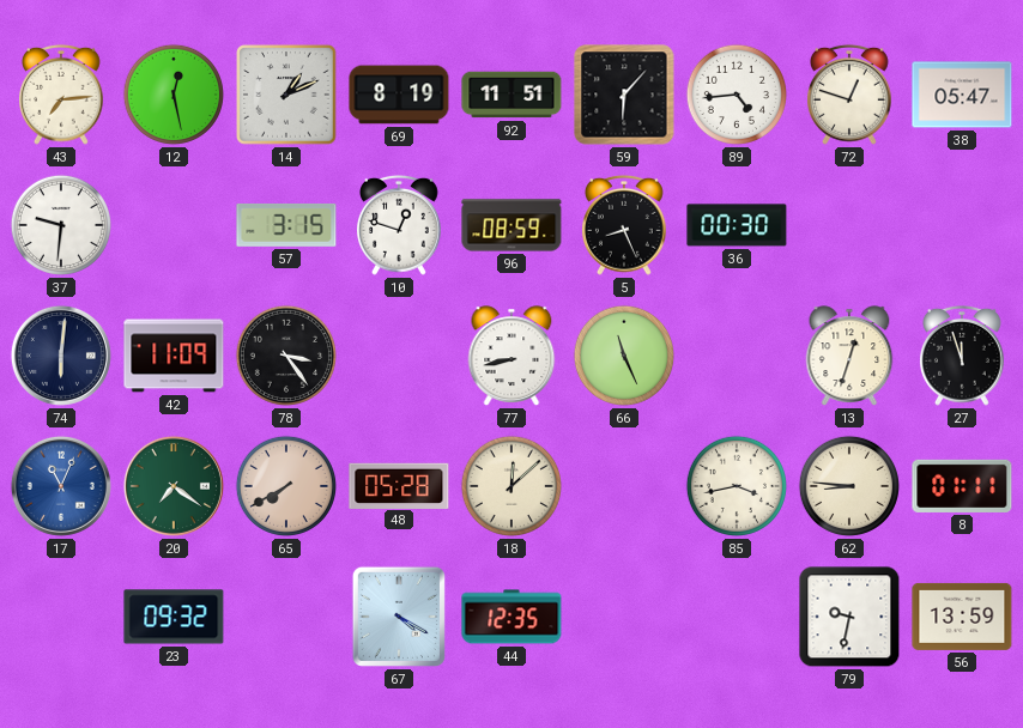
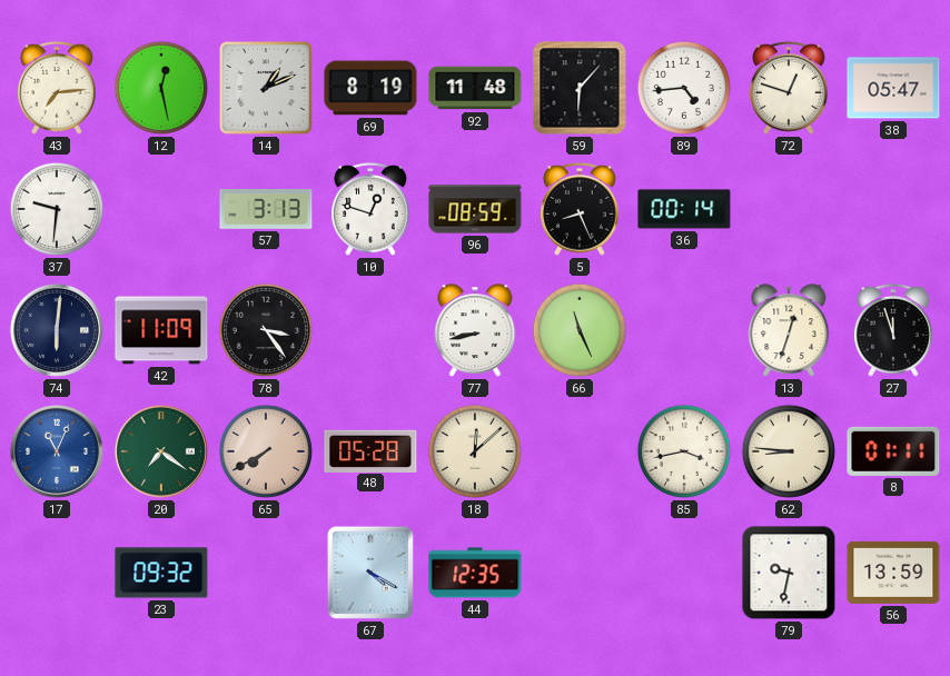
92: 11:51 -> 11:48 (475, 88)
57: 3:15 -> 3:13 (266, 209)
36: 00:30 -> 00:14 (684, 209)
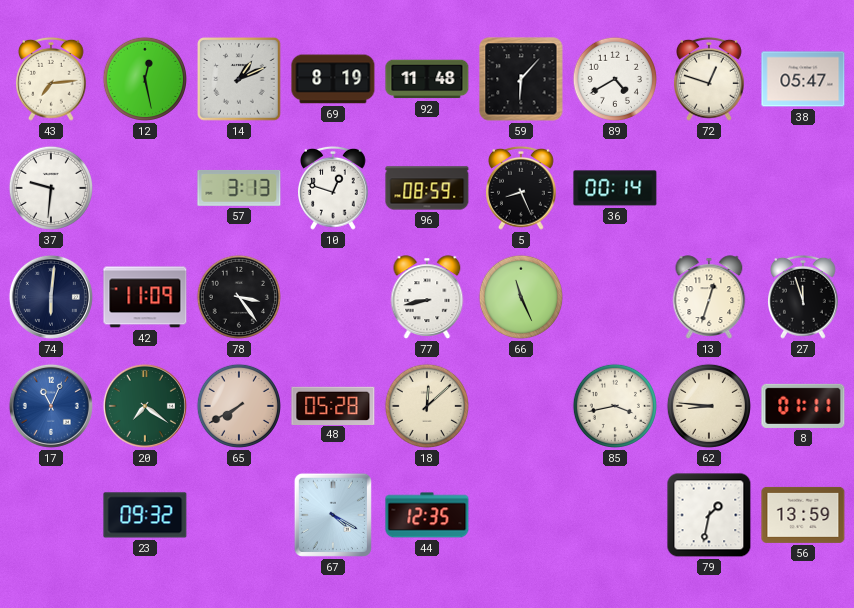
89: 4:44 -> 4:40 (615, 79)
79: 9:32 -> 1:32 (709, 515)
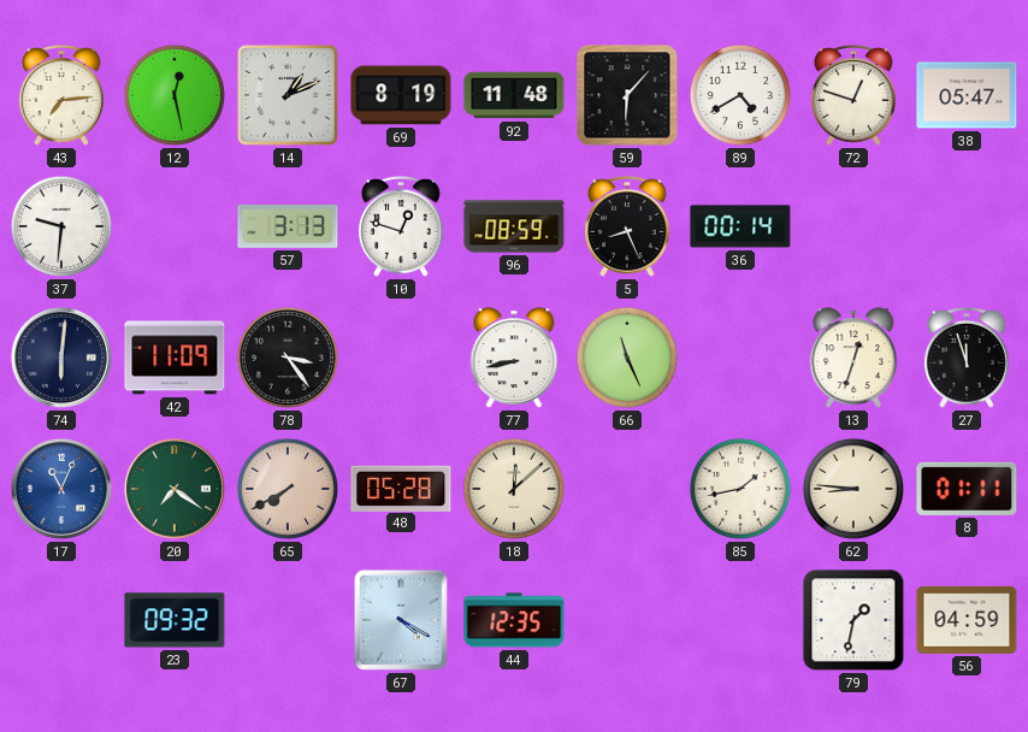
85: 3:43 -> 1:43 (740, 489)
56: 13:59 -> 04:59 (967, 620)
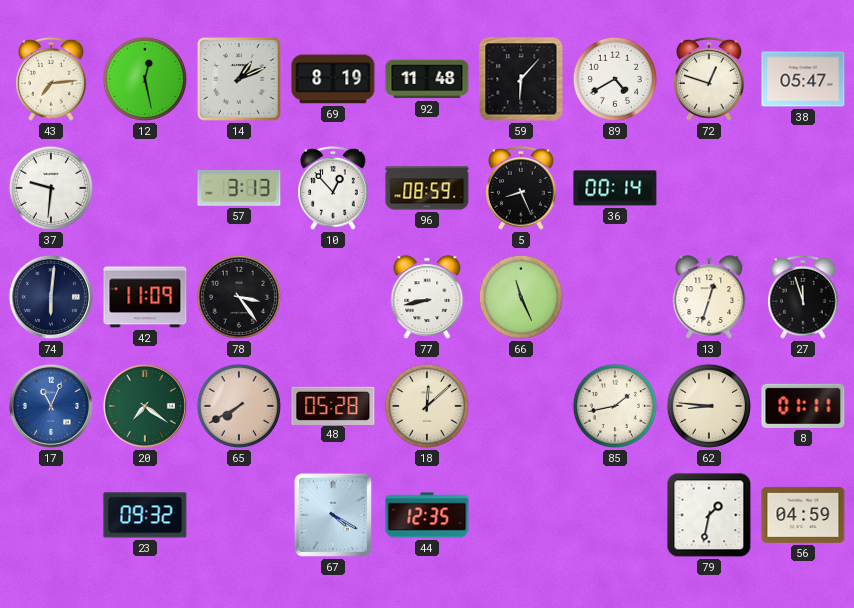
10: 12:48 -> 12:53 (334, 188)
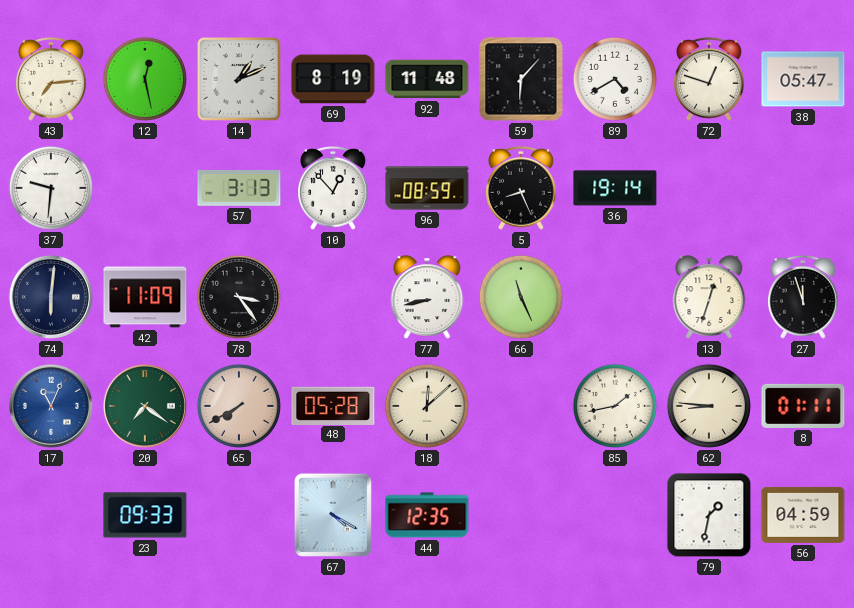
36: 00:14 -> 19:14 (615, 188)
23: 09:32 -> 09:33 (145, 515)
